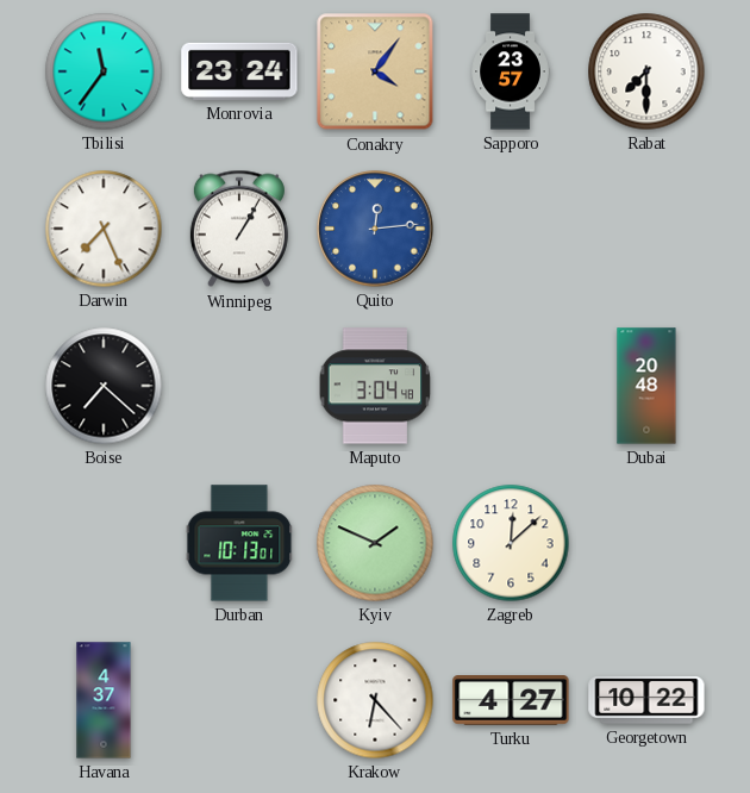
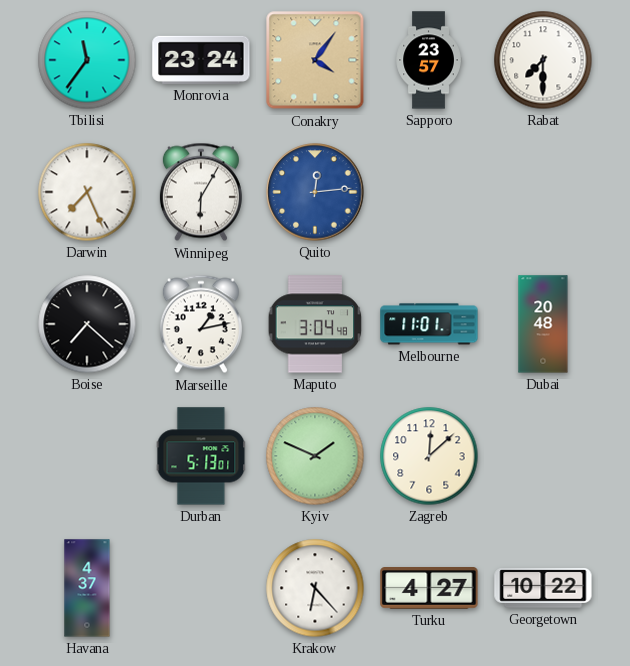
Winnipeg: 1:05 -> 6:05 (201, 192)
Marseille: none -> 1:13 (201, 324)
Melbourne: none -> 11:01 (429, 324)
Durban: 10:13 -> 5:13 (201, 456)
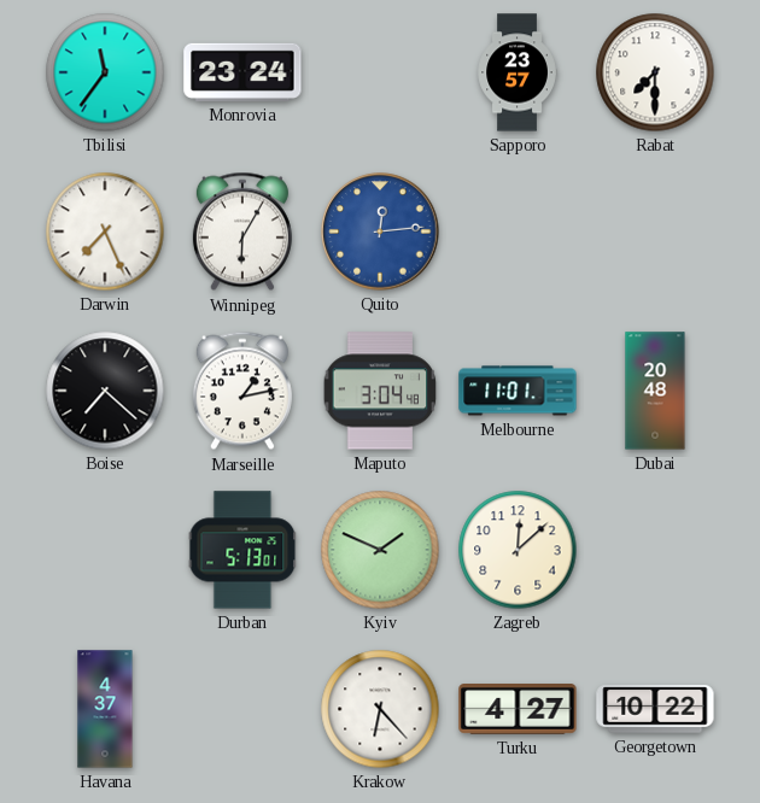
Conakry: 4:06 -> none (315, 60)
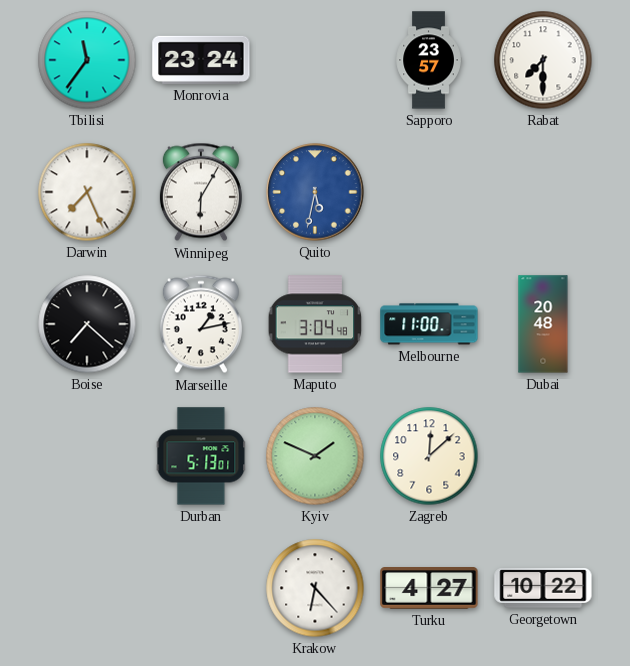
Quito: 12:14 -> 5:32 (315, 192)
Melbourne: 11:01 -> 11:00 (429, 324)
Havana: 4:37 -> none (105, 709)
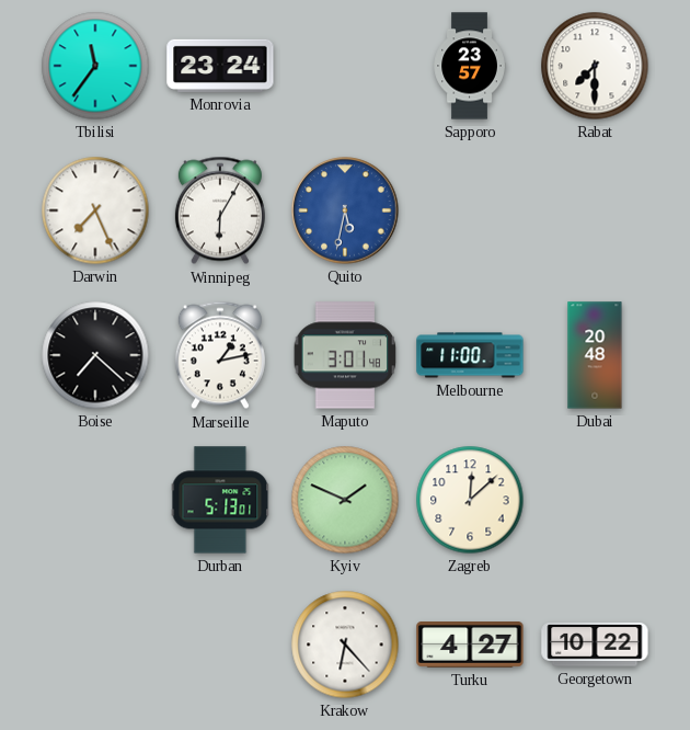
Maputo: 3:04 -> 3:01 (345, 355)
